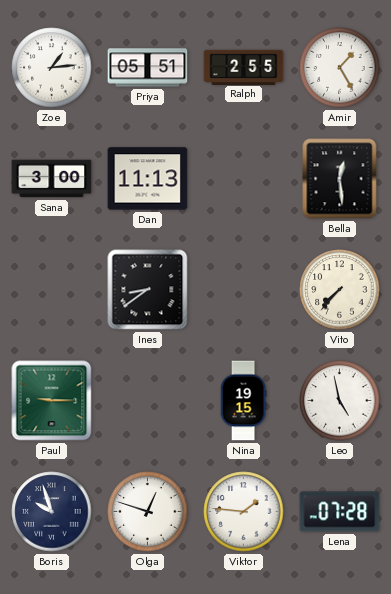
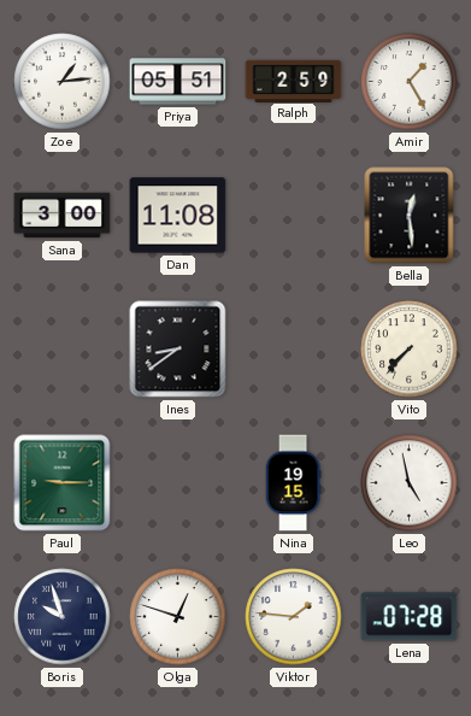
Ralph: 2:55 -> 2:59 (294, 81)
Dan: 11:13 -> 11:08 (178, 216)
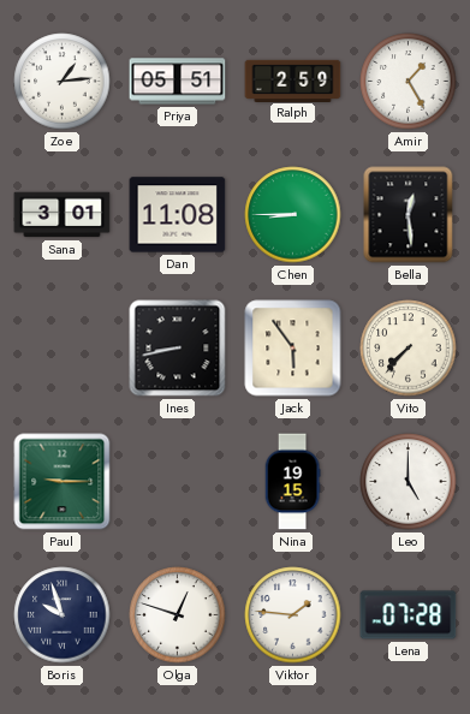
Sana: 3:00 -> 3:01 (63, 215)
Chen: none -> 8:45 (293, 215)
Ines: 8:39 -> 8:43 (178, 349)
Jack: none -> 5:54 (293, 349)
Leo: 4:58 -> 5:00 (409, 482)
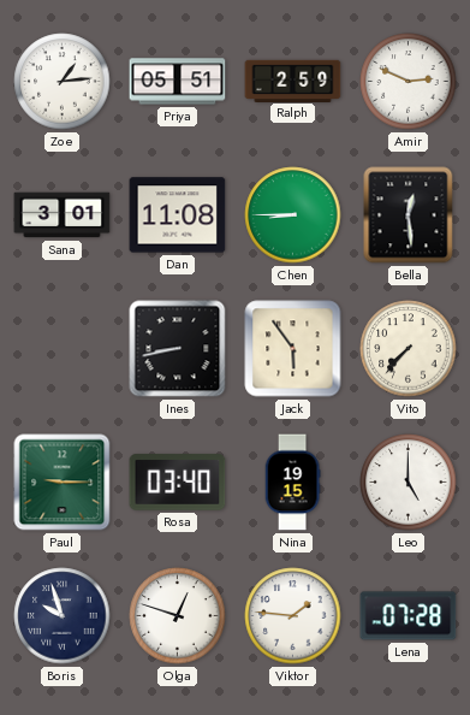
Amir: 1:25 -> 2:49 (409, 82)
Rosa: none -> 03:40 (178, 483)
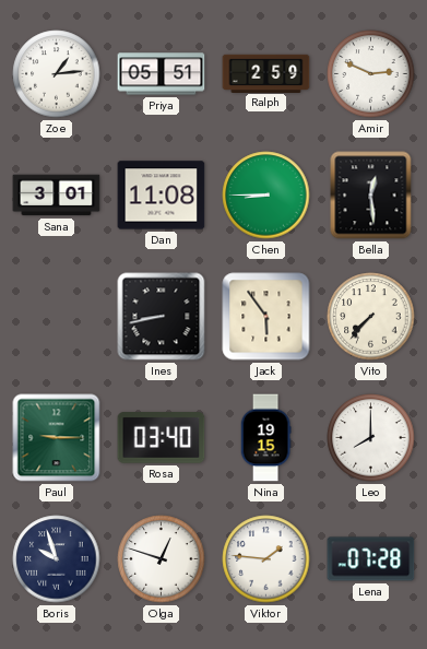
Leo: 5:00 -> 8:00 (371, 438)
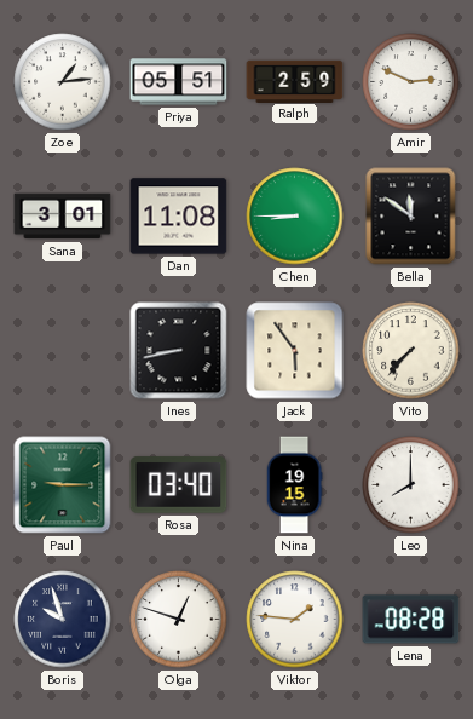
Bella: 12:29 -> 11:51 (411, 217)
Lena: 07:28 -> 08:28 (411, 620)
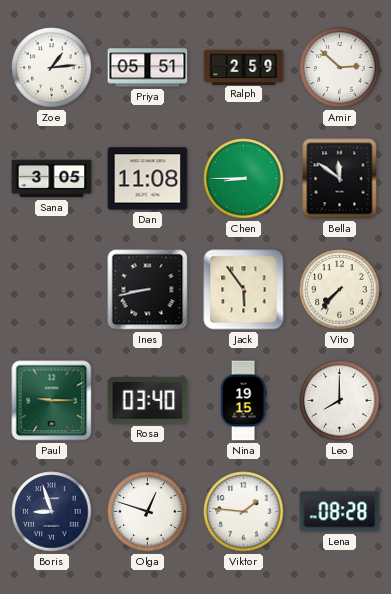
Amir: 2:49 -> 2:52 (340, 68)
Sana: 3:01 -> 3:05 (52, 179)
Boris: 9:57 -> 8:57 (52, 512)
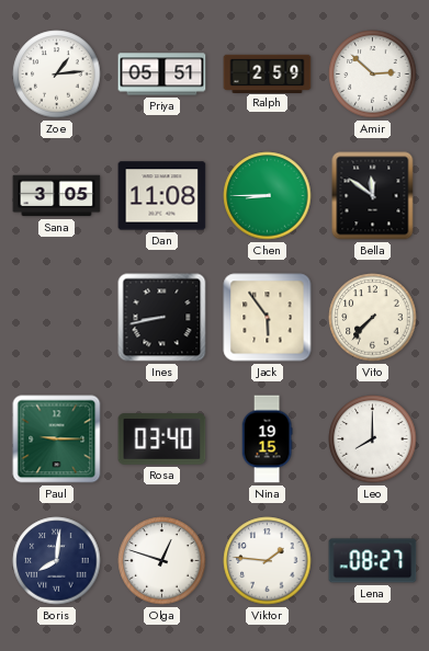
Boris: 8:57 -> 8:01 (57, 561)
Lena: 08:28 -> 08:27 (373, 561)
